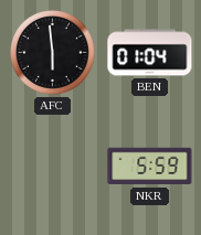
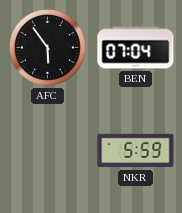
AFC: 5:59 -> 5:54 (48, 48)
BEN: 01:04 -> 07:04 (136, 48)
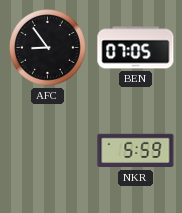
AFC: 5:54 -> 8:54 (48, 48)
BEN: 07:04 -> 07:05 (136, 48)
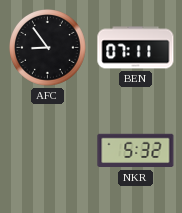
BEN: 07:05 -> 07:11 (136, 48)
NKR: 5:59 -> 5:32 (136, 151)
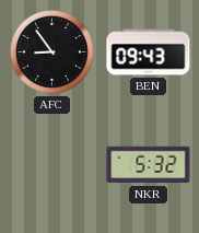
BEN: 07:11 -> 09:43 (149, 53)
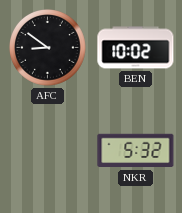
AFC: 8:54 -> 8:51 (48, 48)
BEN: 09:43 -> 10:02 (136, 48)
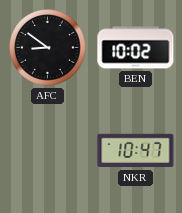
NKR: 5:32 -> 10:47 (136, 151)
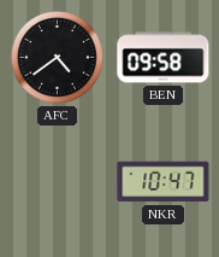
AFC: 8:51 -> 4:39 (58, 58)
BEN: 10:02 -> 09:58 (164, 58)
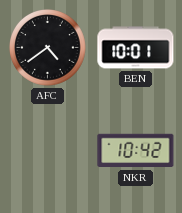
BEN: 09:58 -> 10:01 (136, 48)
NKR: 10:47 -> 10:42 (136, 151)
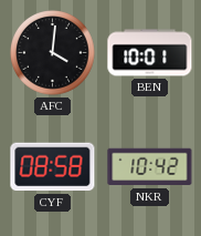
AFC: 4:39 -> 4:01 (53, 53)
CYF: none -> 08:58 (53, 167)
